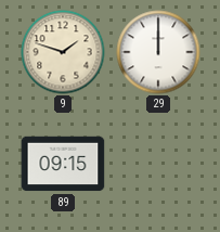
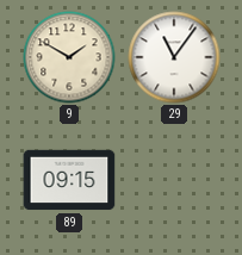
9: 1:48 -> 1:50 (69, 57)
29: 12:00 -> 11:06 (174, 57)
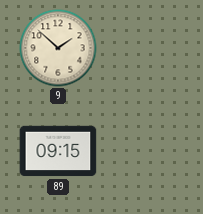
9: 1:50 -> 1:52 (58, 48)
29: 11:06 -> none (174, 57)
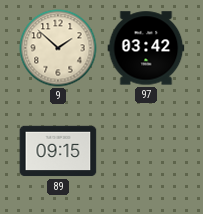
97: none -> 03:42 (146, 48)
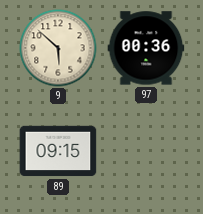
9: 1:52 -> 5:52 (58, 48)
97: 03:42 -> 00:36 (146, 48)
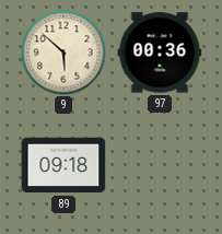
89: 09:15 -> 09:18 (63, 165)
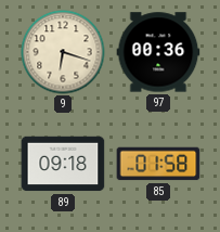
9: 5:52 -> 6:18 (63, 52)
85: none -> 01:58 (158, 164)
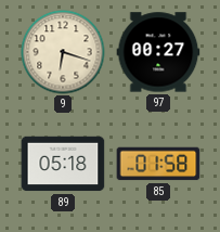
97: 00:36 -> 00:27 (158, 52)
89: 09:18 -> 05:18 (63, 164)
